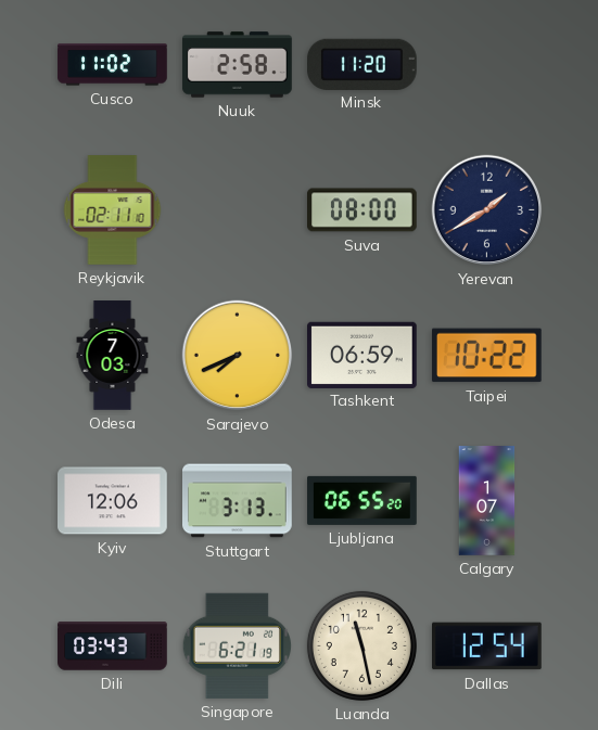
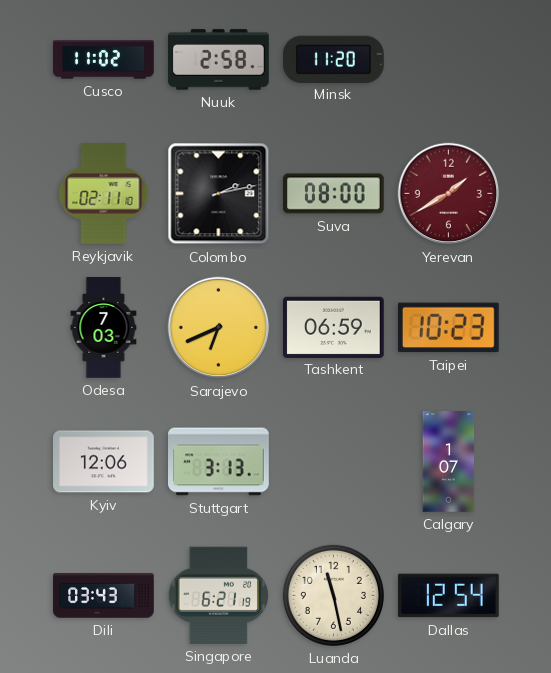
Colombo: none -> 2:13 (219, 194)
Yerevan dial: navy -> burgundy (449, 194)
Sarajevo: 7:41 -> 6:41 (219, 328)
Taipei: 10:22 -> 10:23 (448, 328)
Ljubljana: 06:55 -> none (362, 500)
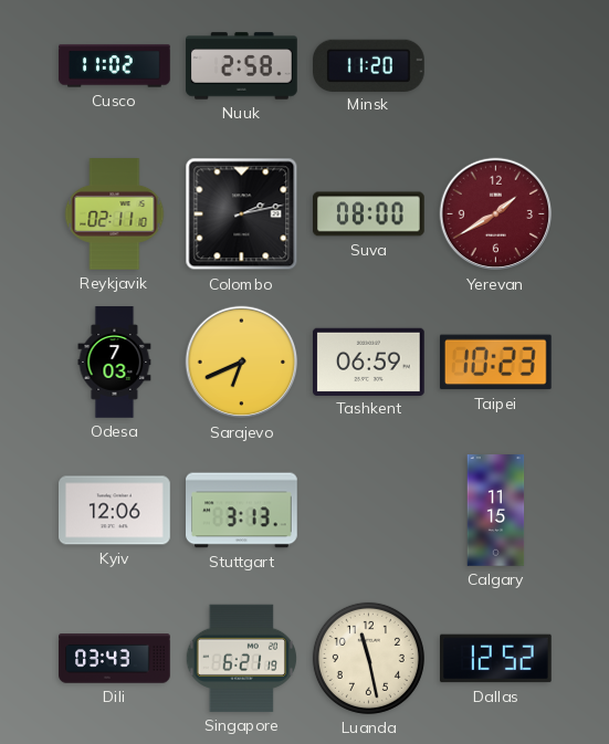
Calgary: 1:07 -> 11:15 (496, 511)
Dallas: 12:54 -> 12:52 (496, 659)
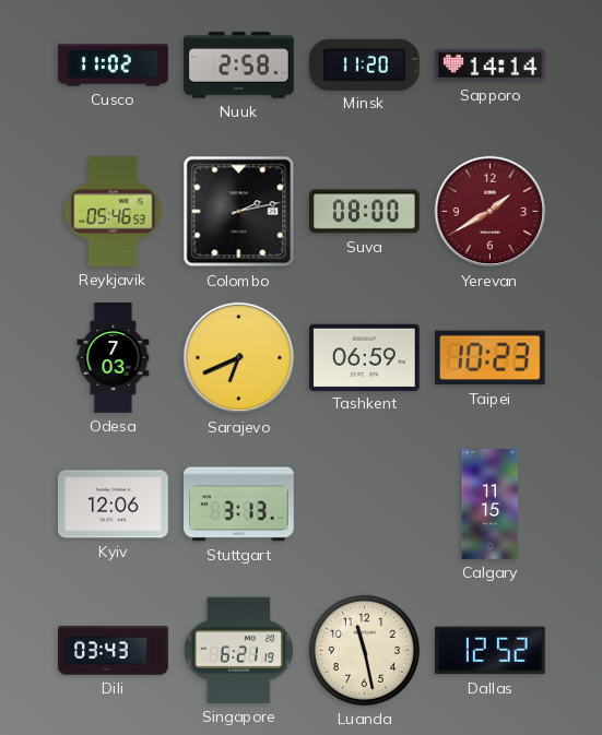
Sapporo: none -> 14:14 (491, 66)
Reykjavik: 02:11 -> 05:46 (114, 212)
